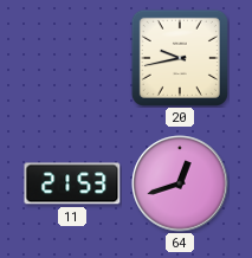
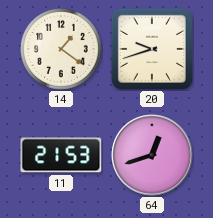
14: none -> 1:21 (62, 50)
20: 9:43 -> 9:42 (152, 49)
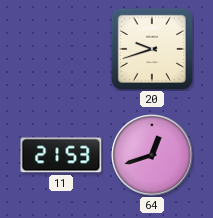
14: 1:21 -> none (62, 50)
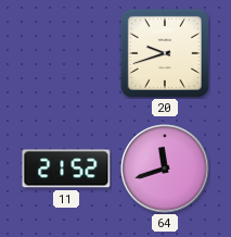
11: 21:53 -> 21:52 (66, 169)
64: 12:42 -> 11:42 (165, 169)
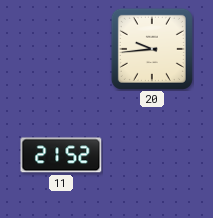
20: 9:42 -> 9:44 (152, 49)
64: 11:42 -> none (165, 169)
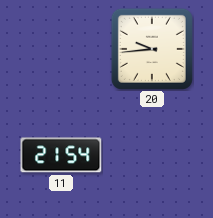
11: 21:52 -> 21:54 (61, 155)
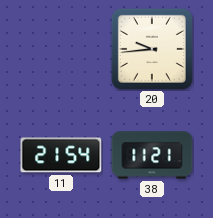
38: none -> 11:21 (152, 155)
